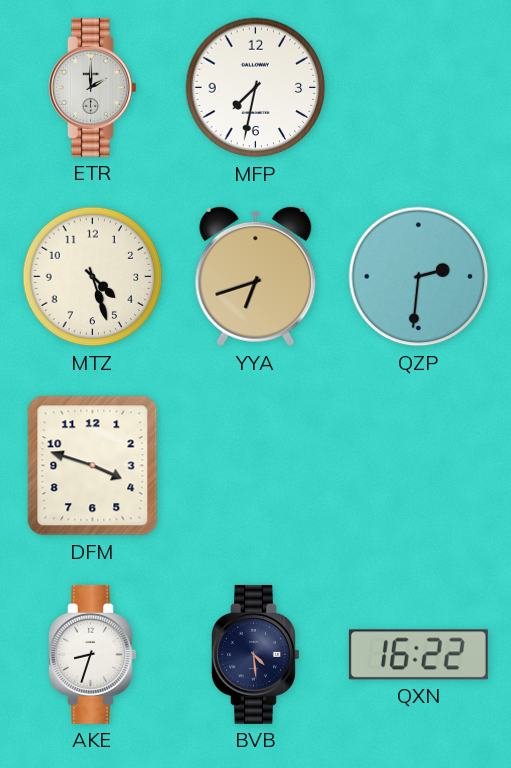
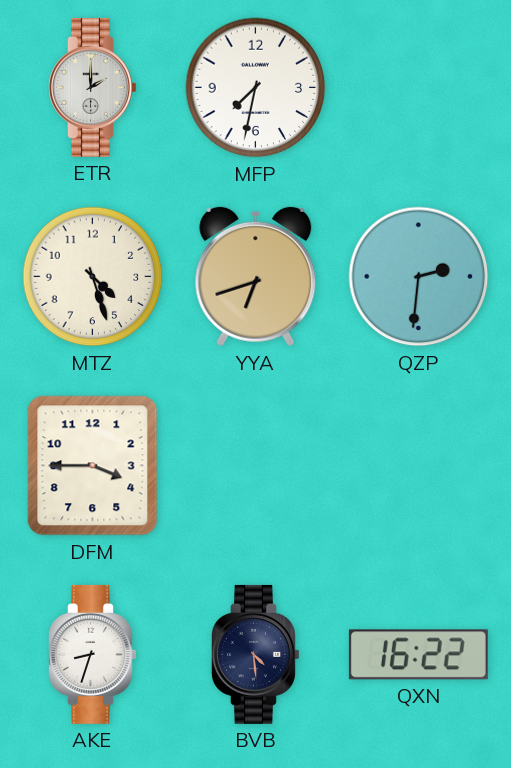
DFM: 3:48 -> 3:45 (93, 466)
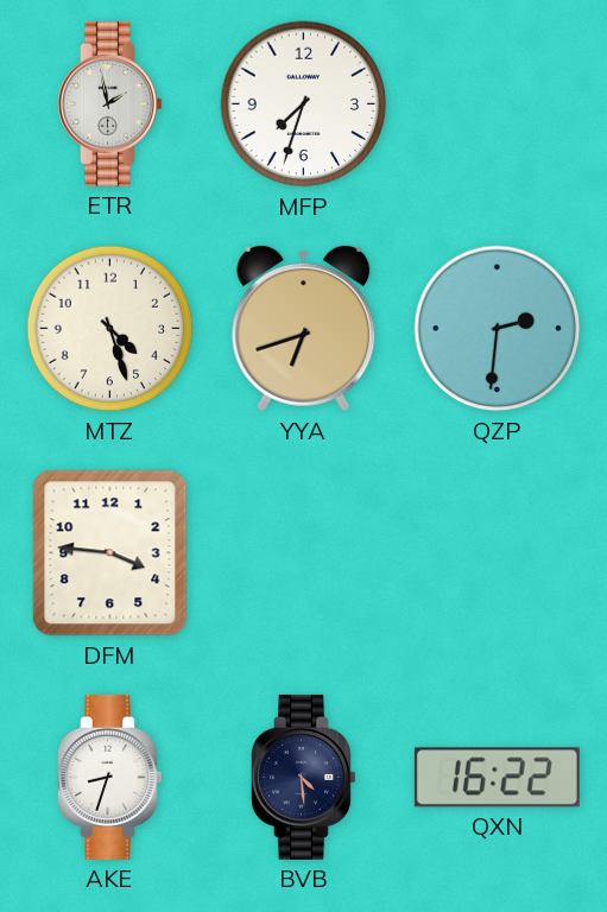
ETR: 2:00 -> 1:58 (110, 103)
MFP: 7:32 -> 7:33 (304, 104)
DFM: 3:45 -> 3:46 (110, 553)
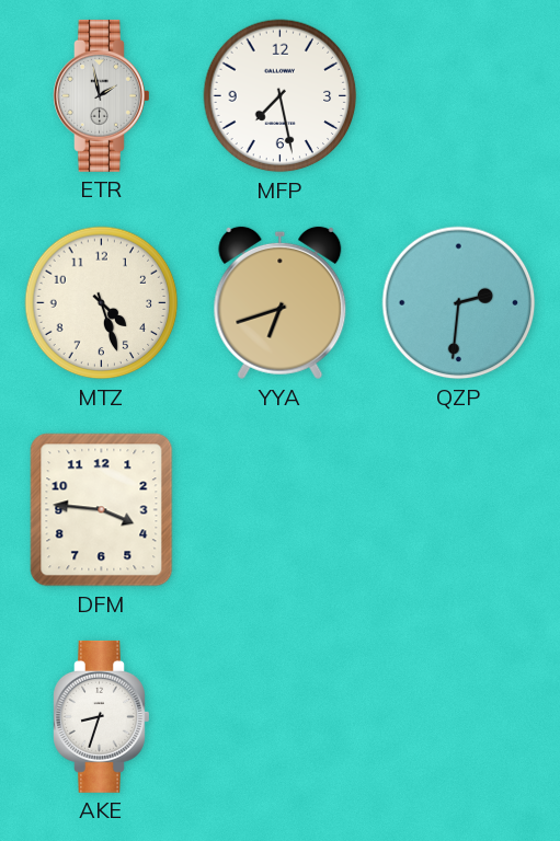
MFP: 7:33 -> 7:28 (281, 96)
BVB: 4:29 -> none (304, 777)
QXN: 16:22 -> none (497, 778)
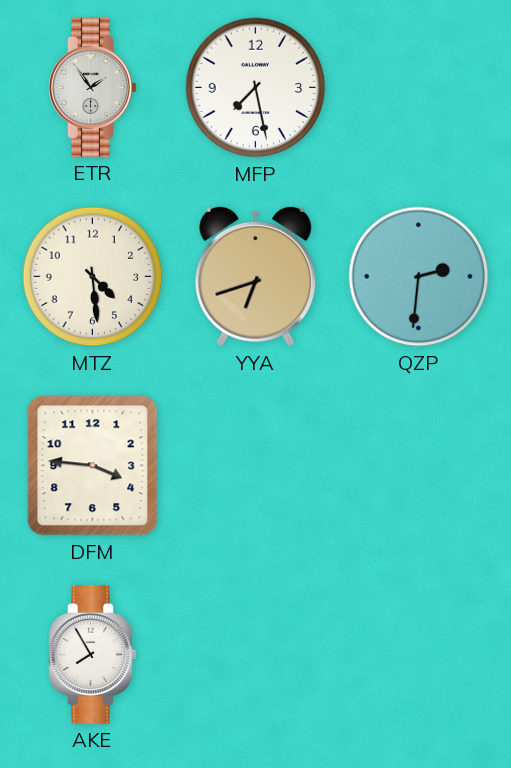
ETR: 1:58 -> 1:54 (93, 87)
MTZ: 4:27 -> 4:29 (93, 277)
AKE: 8:33 -> 7:55 (93, 654)
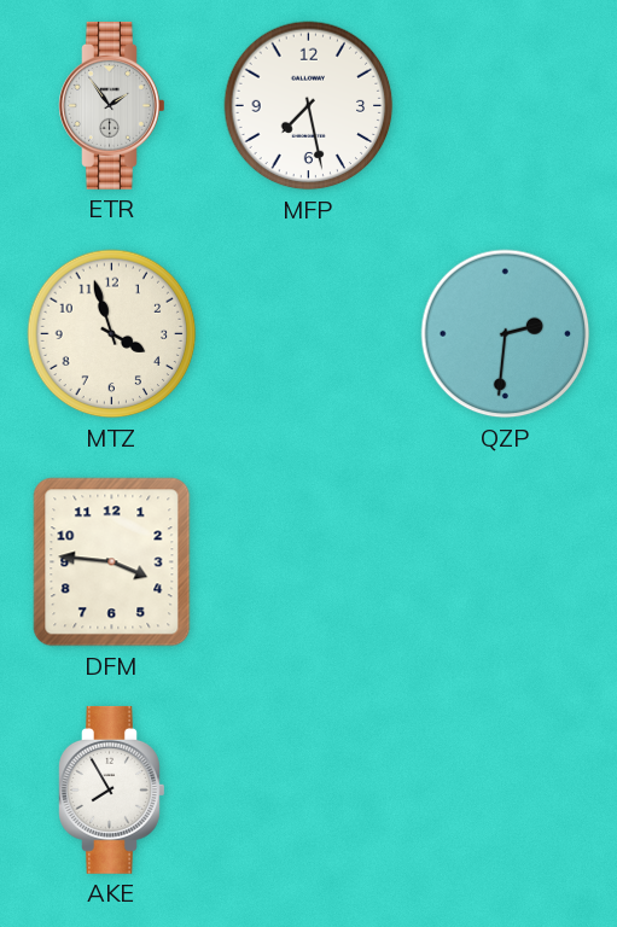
MTZ: 4:29 -> 3:57 (112, 334)
YYA: 6:42 -> none (256, 277)
